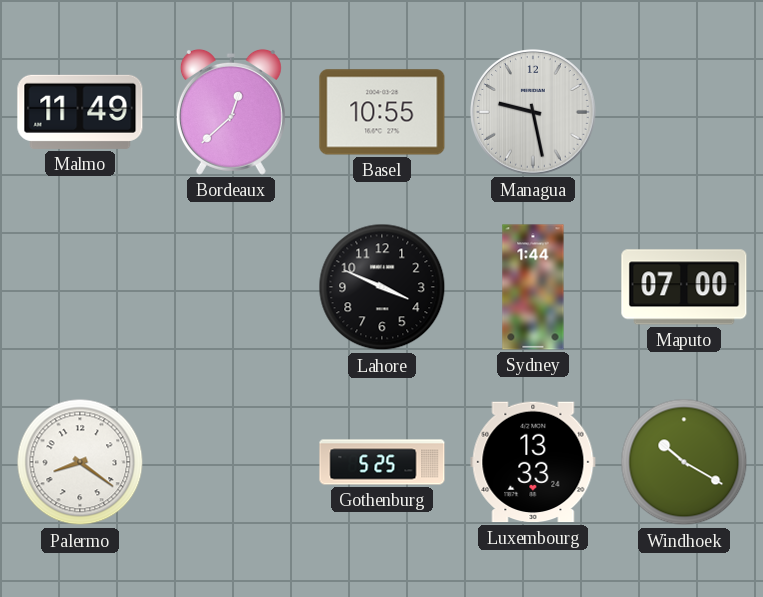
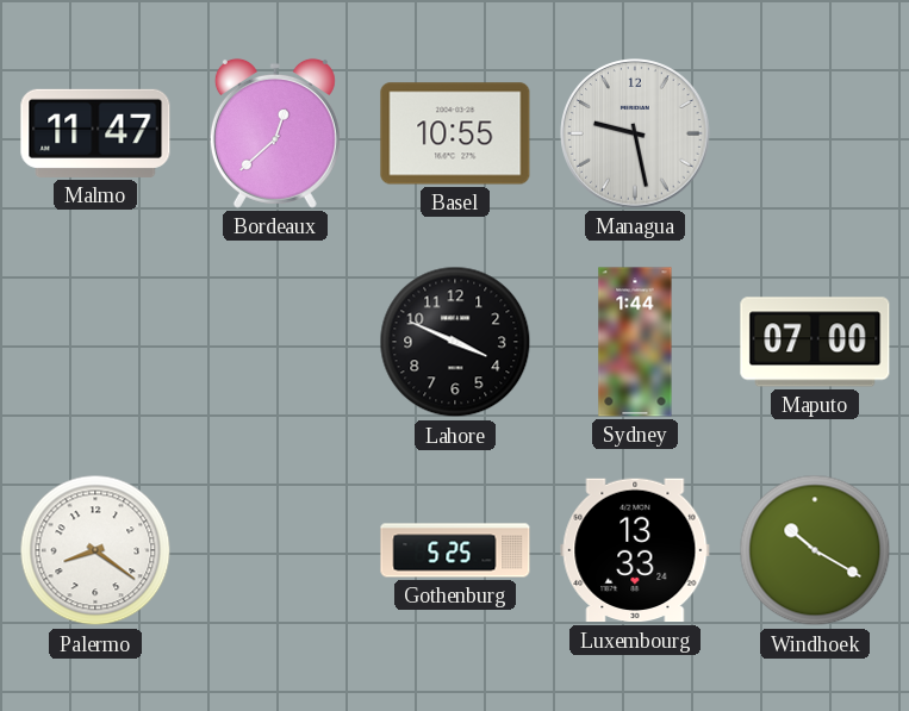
Malmo: 11:49 -> 11:47 (95, 133)
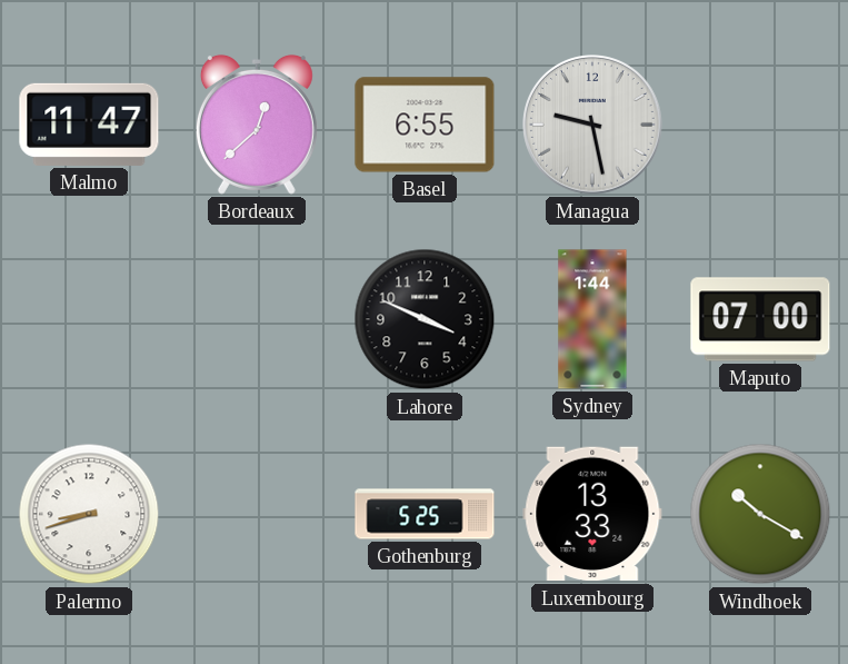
Basel: 10:55 -> 6:55 (425, 125)
Palermo: 8:21 -> 8:42 (89, 514)
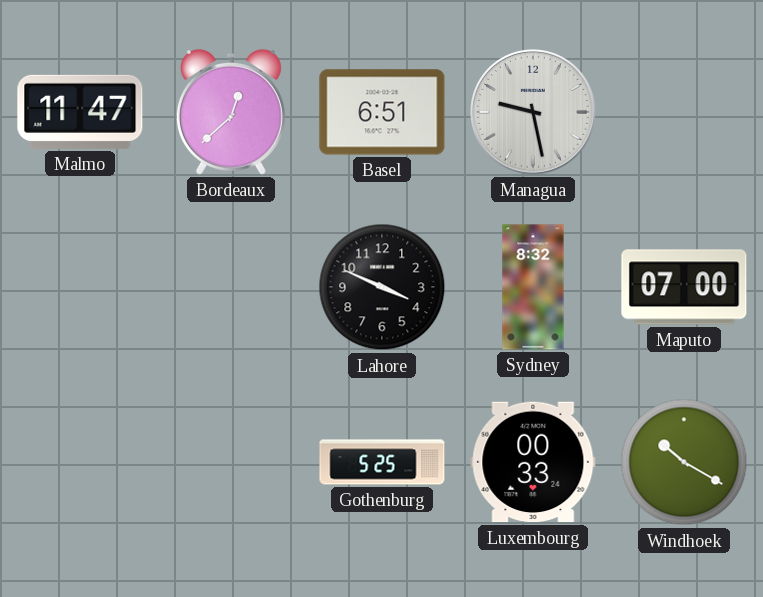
Basel: 6:55 -> 6:51 (382, 112)
Sydney: 1:44 -> 8:32 (533, 287)
Palermo: 8:42 -> none (89, 514)
Luxembourg: 13:33 -> 00:33 (533, 462)
